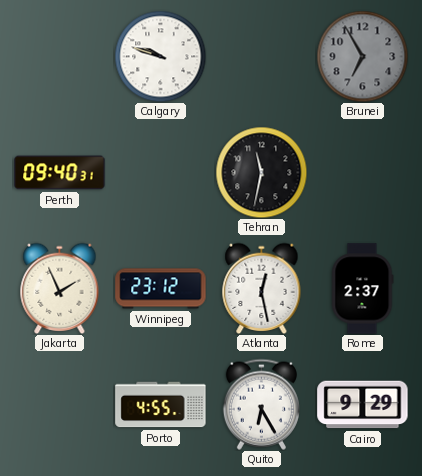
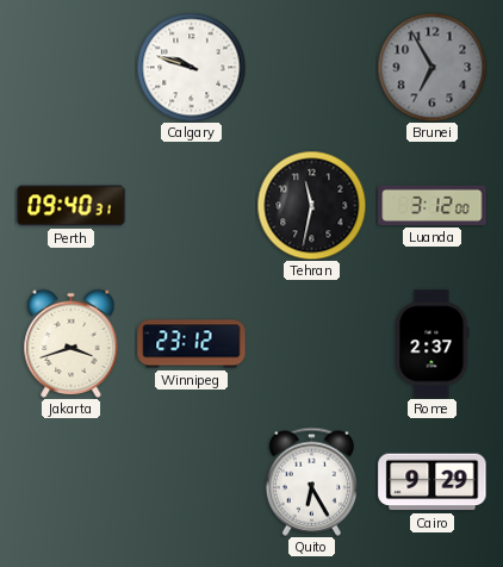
Luanda: none -> 3:12 (433, 205)
Jakarta: 1:56 -> 3:42 (72, 343)
Atlanta: 12:28 -> none (262, 288)
Porto: 4:55 -> none (161, 405)
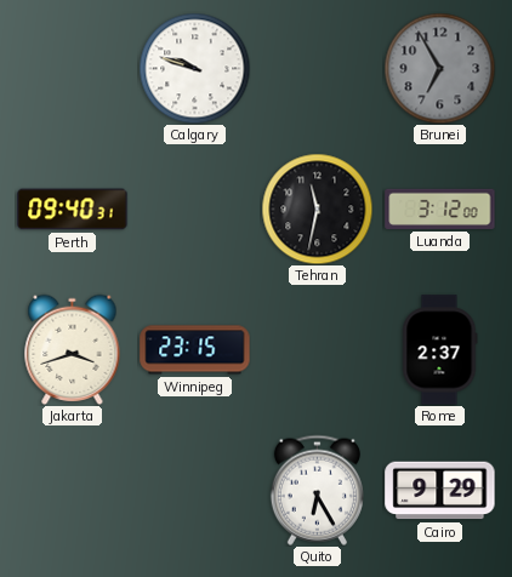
Winnipeg: 23:12 -> 23:15 (195, 350)
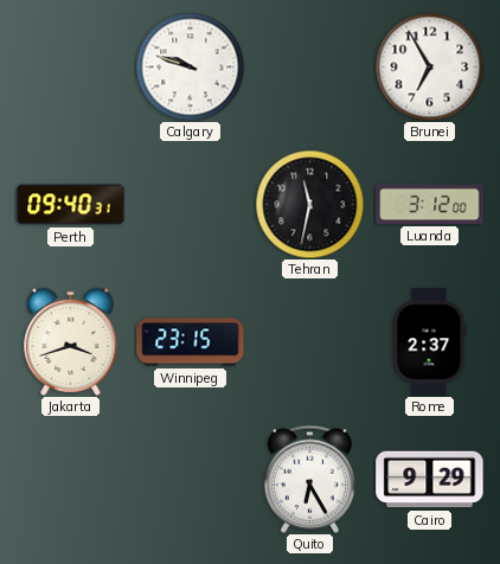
Brunei dial: grey -> white (429, 66)
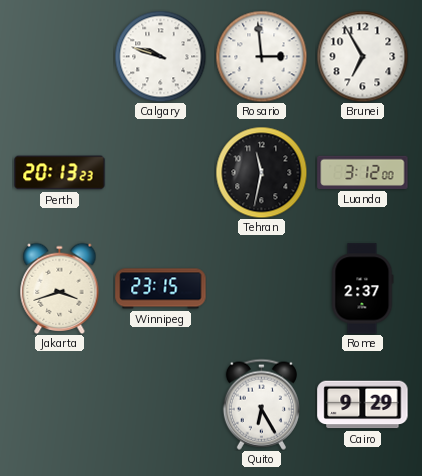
Rosario: none -> 2:59 (261, 56)
Perth: 09:40 -> 20:13 (60, 173)
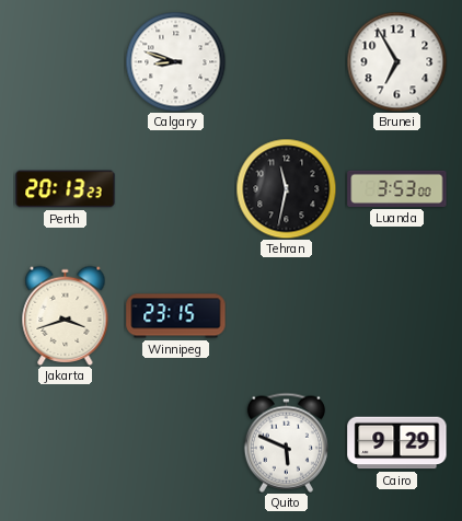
Calgary: 9:48 -> 8:48 (175, 61)
Rosario: 2:59 -> none (261, 56)
Luanda: 3:12 -> 3:53 (397, 188)
Rome: 2:37 -> none (362, 289)
Quito: 6:25 -> 5:49 (286, 442)
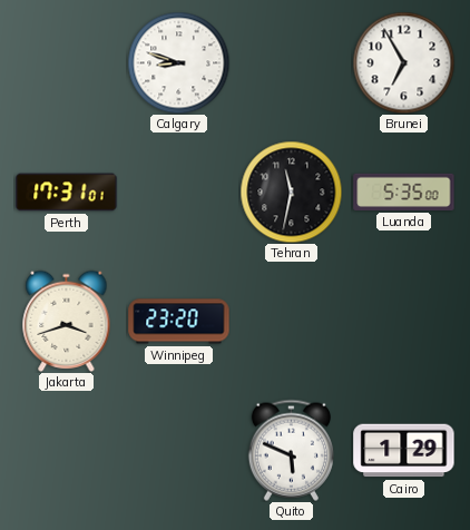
Perth: 20:13 -> 17:31 (67, 193)
Luanda: 3:53 -> 5:35 (404, 192)
Winnipeg: 23:15 -> 23:20 (179, 322)
Cairo: 9:29 -> 1:29 (404, 451)
